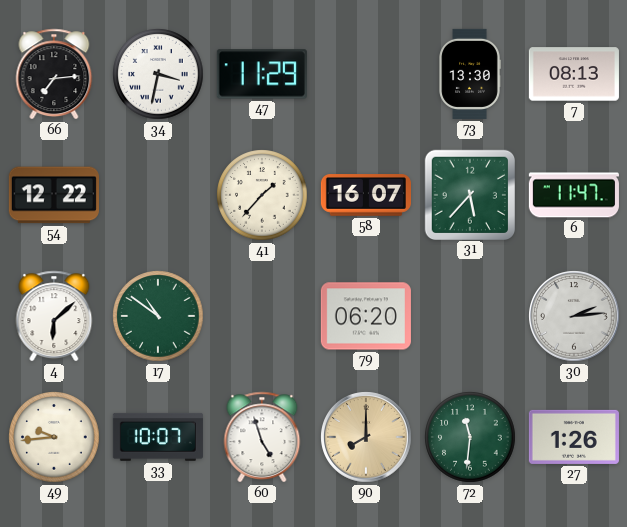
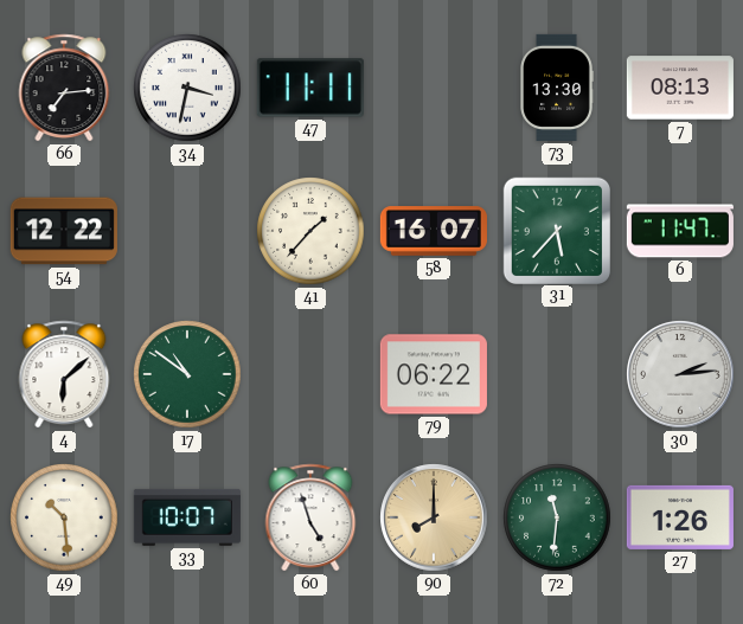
47: 11:29 -> 11:11 (310, 88)
79: 06:20 -> 06:22 (434, 374)
49: 9:44 -> 10:29 (64, 517)
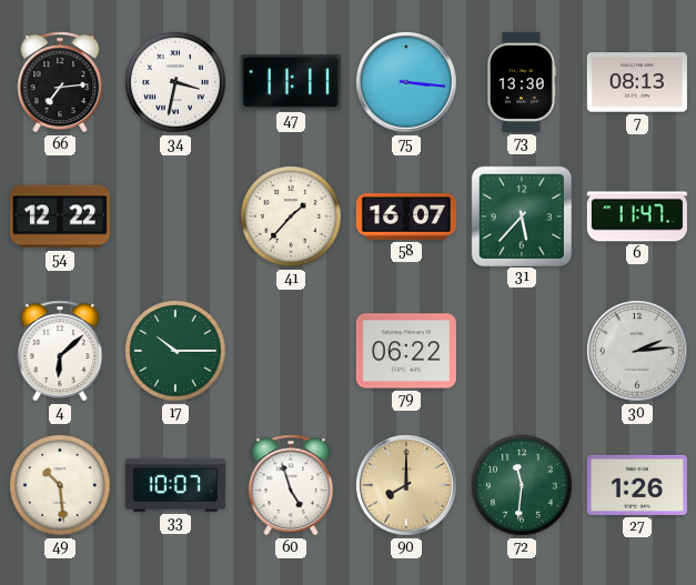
75: none -> 3:16 (406, 82)
17: 10:51 -> 10:15 (175, 351)
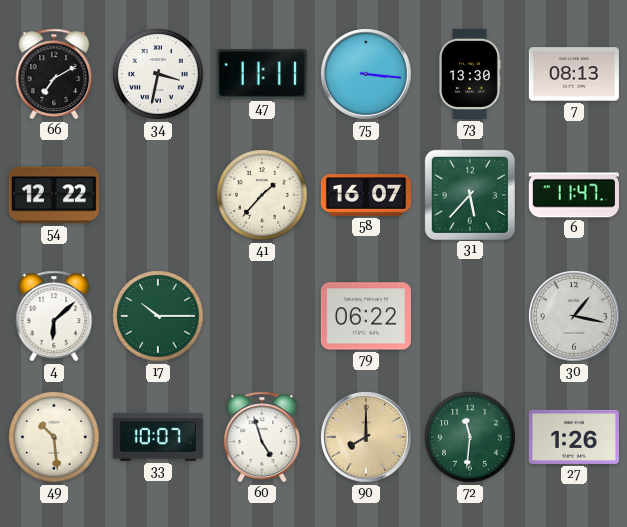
66: 7:14 -> 7:10 (54, 74)
30: 2:14 -> 1:17 (574, 316)
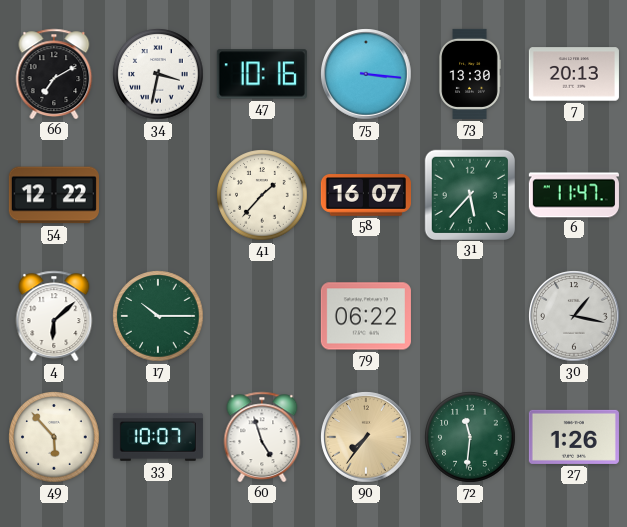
47: 11:11 -> 10:16 (262, 74)
7: 08:13 -> 20:13 (574, 74)
49: 10:29 -> 5:53 (54, 437)
90: 8:00 -> 7:36 (366, 437)
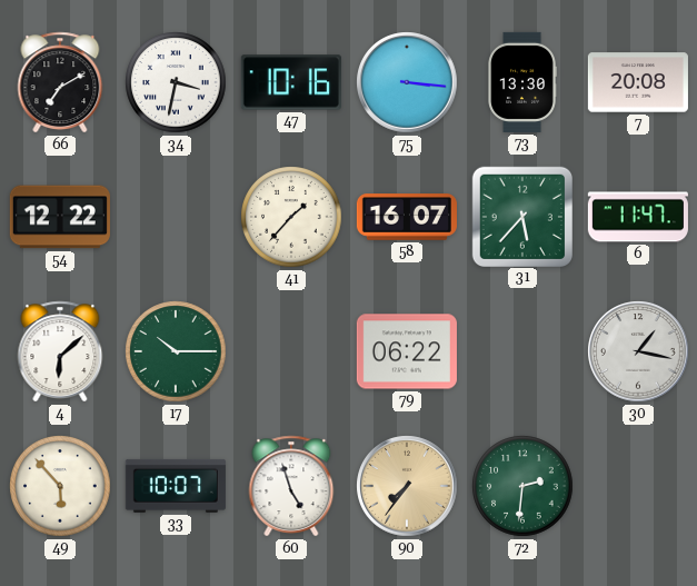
7: 20:13 -> 20:08 (638, 82)
72: 11:31 -> 2:31 (522, 486)
27: 1:26 -> none (574, 437)
